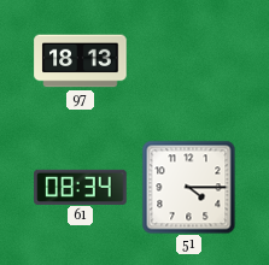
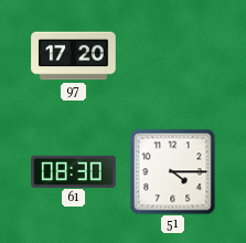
97: 18:13 -> 17:20 (74, 56)
61: 08:34 -> 08:30 (74, 171)
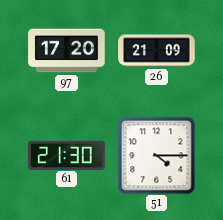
26: none -> 21:09 (157, 51)
61: 08:30 -> 21:30 (67, 155)
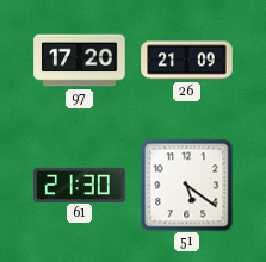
51: 4:15 -> 5:21 (186, 185)
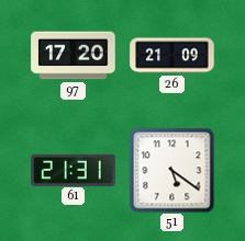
61: 21:30 -> 21:31 (74, 170)
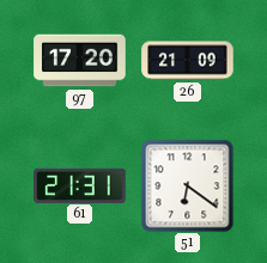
51: 5:21 -> 6:21 (187, 185)
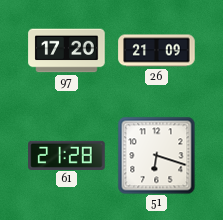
61: 21:31 -> 21:28 (67, 155)
51: 6:21 -> 6:18 (156, 155)
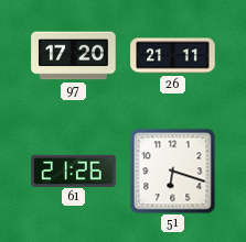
26: 21:09 -> 21:11 (173, 56)
61: 21:28 -> 21:26 (74, 170)
